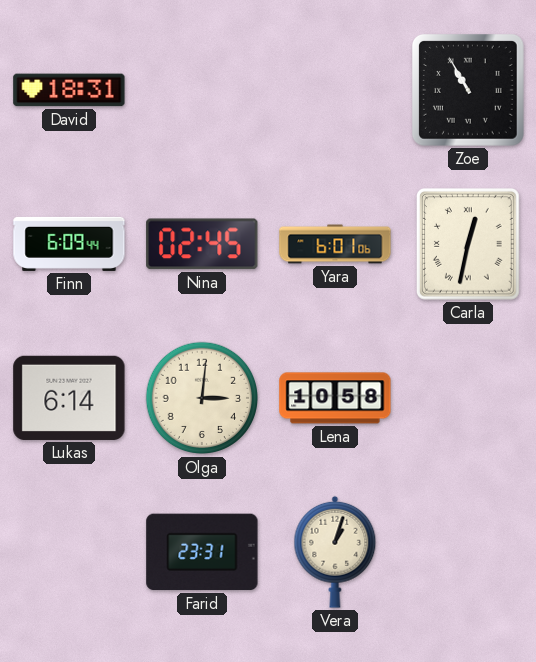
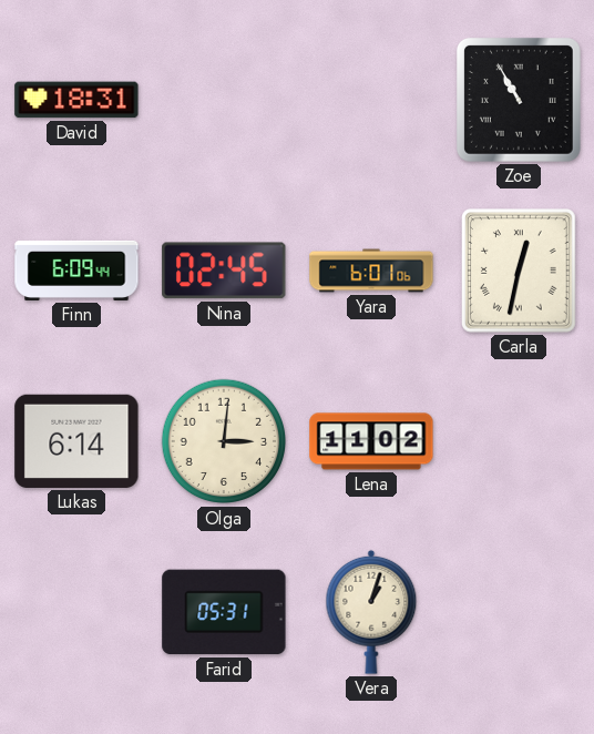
Lena: 10:58 -> 11:02 (371, 441)
Farid: 23:31 -> 05:31 (224, 612)
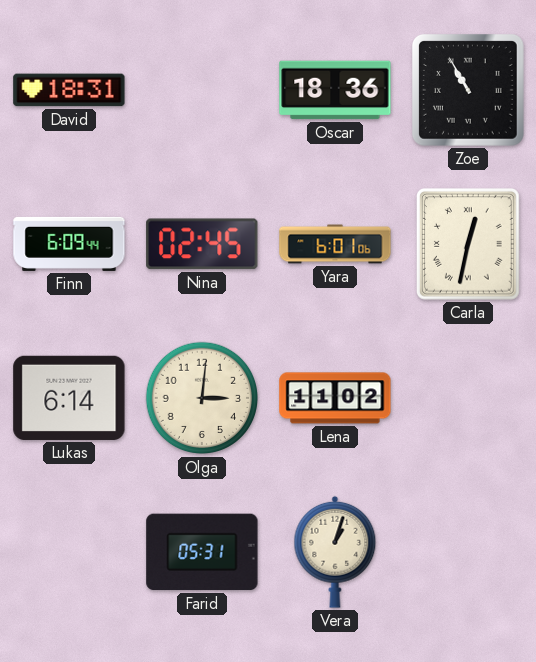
Oscar: none -> 18:36 (335, 90)
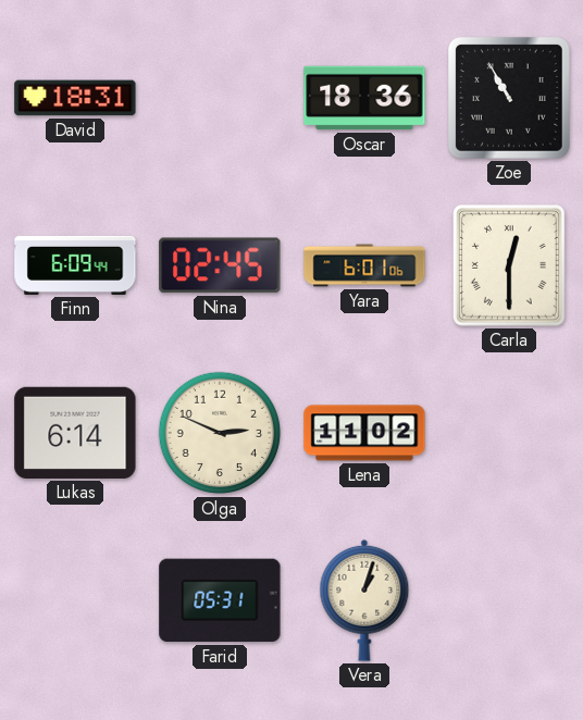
Carla: 12:32 -> 12:30 (509, 266)
Olga: 3:01 -> 2:49 (220, 433)
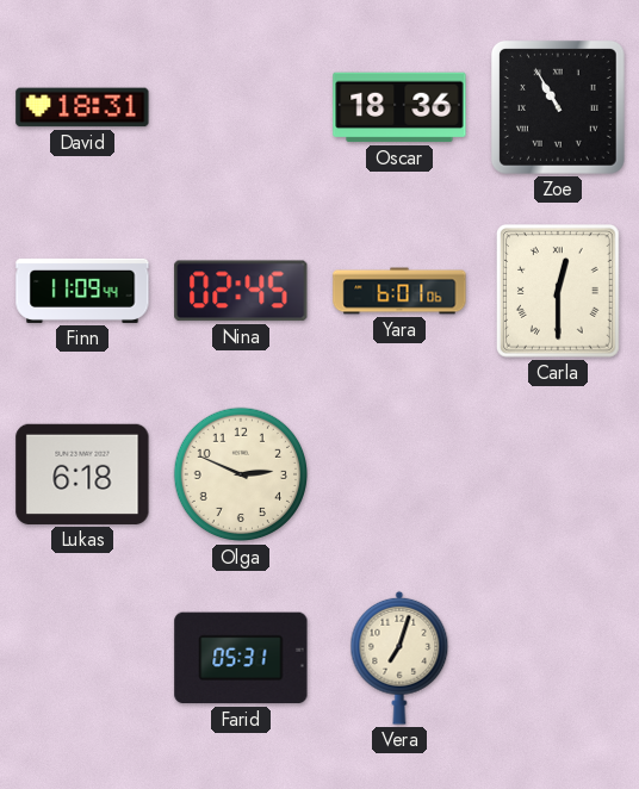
Finn: 6:09 -> 11:09 (82, 291)
Lukas: 6:14 -> 6:18 (82, 474)
Lena: 11:02 -> none (364, 433)
Vera: 1:03 -> 7:03 (399, 658)
